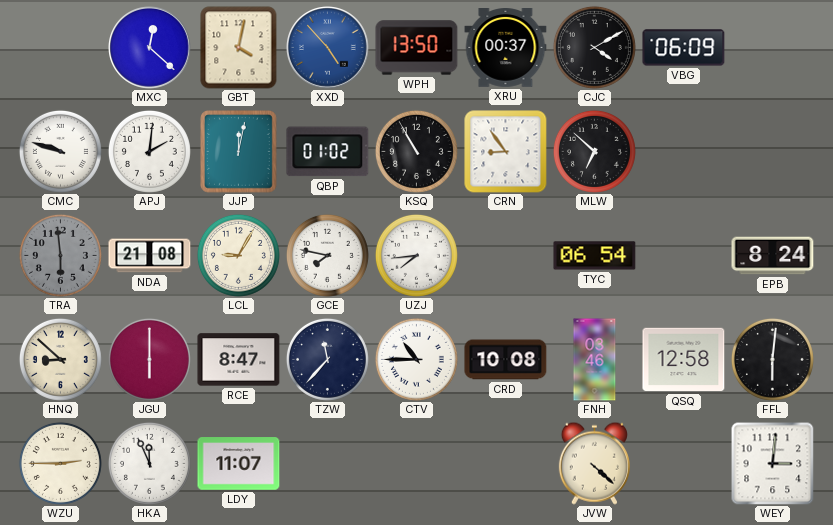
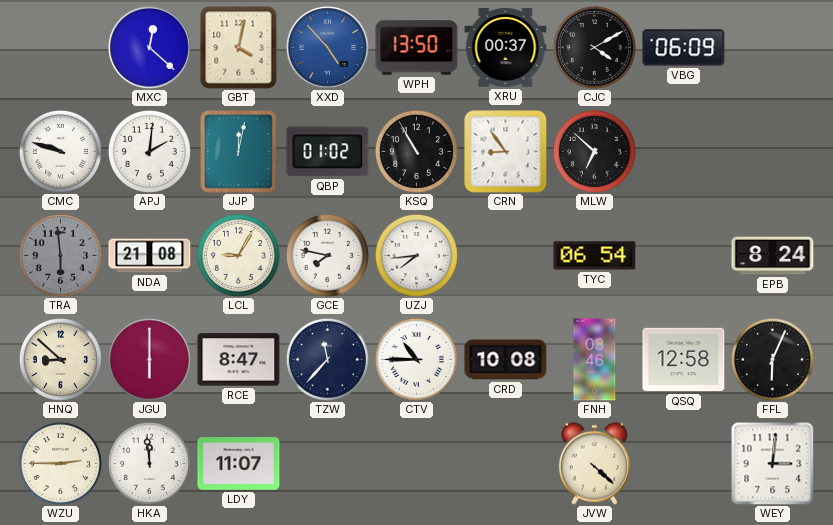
FFL: 6:01 -> 6:04 (772, 359)
HKA: 11:56 -> 11:59 (149, 463)
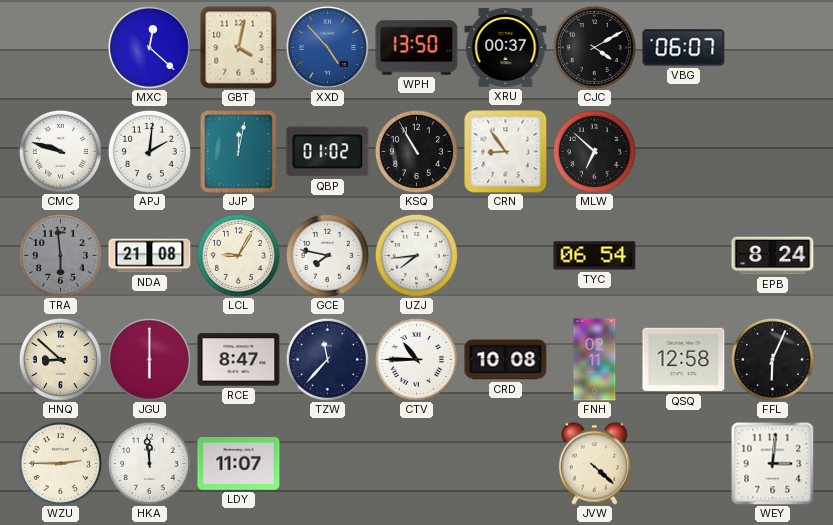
VBG: 06:09 -> 06:07 (684, 48)
FNH: 03:46 -> 02:11 (595, 360)
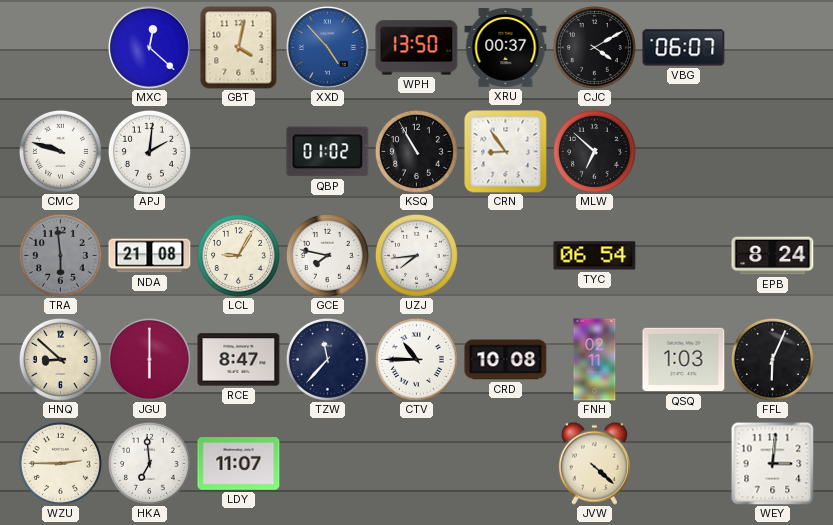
JJP: 12:02 -> none (239, 152)
QSQ: 12:58 -> 1:03 (684, 360)
HKA: 11:59 -> 6:59 (149, 463)
